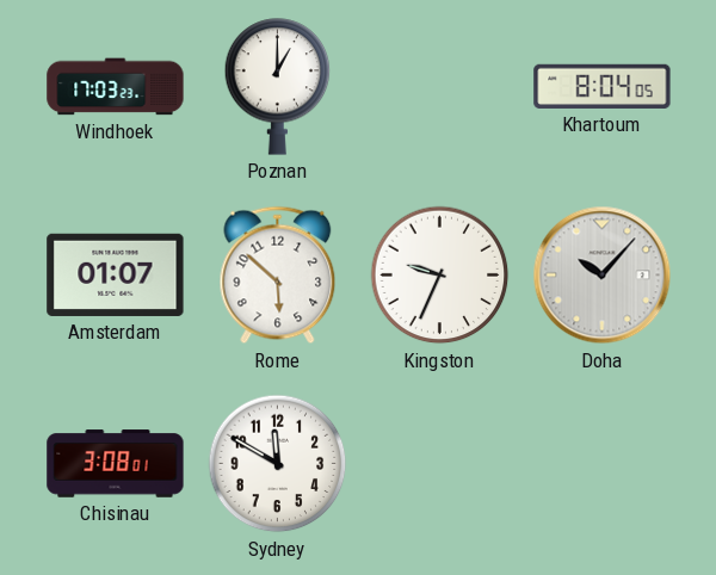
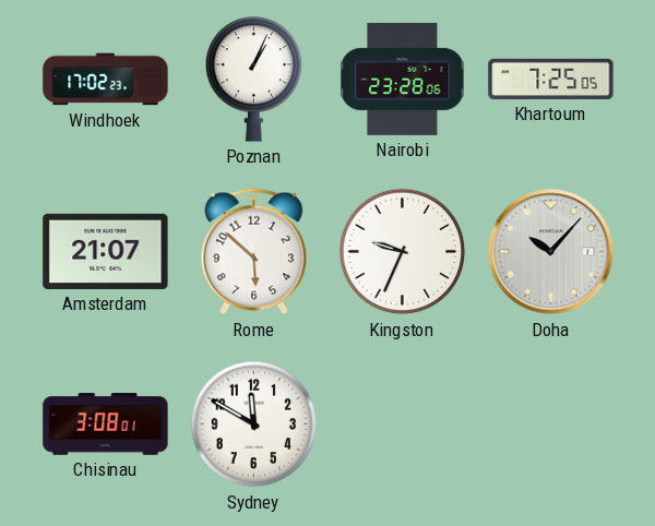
Windhoek: 17:03 -> 17:02 (106, 80)
Poznan: 1:00 -> 1:04 (254, 80)
Nairobi: none -> 23:28 (403, 79)
Khartoum: 8:04 -> 7:25 (551, 79)
Amsterdam: 01:07 -> 21:07 (106, 251)
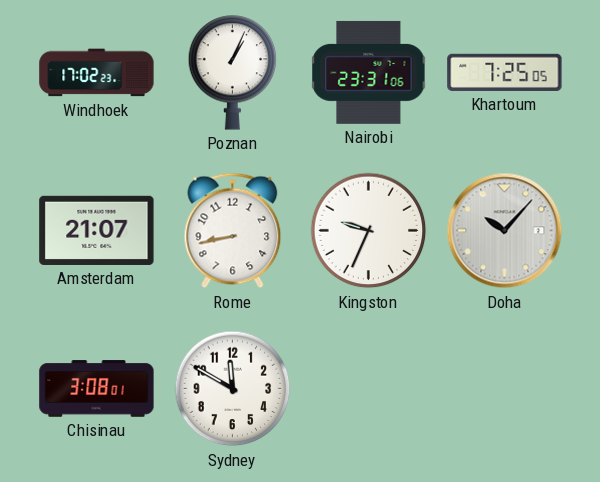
Nairobi: 23:28 -> 23:31 (369, 72)
Rome: 5:52 -> 8:43 (233, 231)
